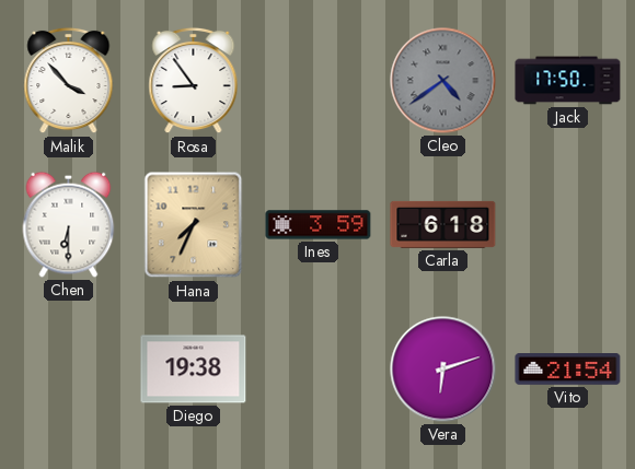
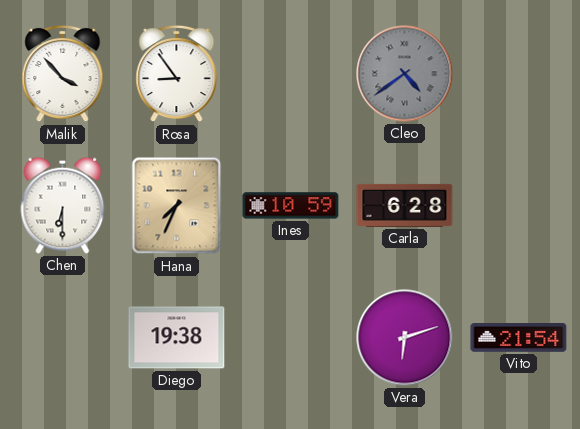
Jack: 17:50 -> none (568, 81)
Ines: 3:59 -> 10:59 (291, 206)
Carla: 6:18 -> 6:28 (405, 205)
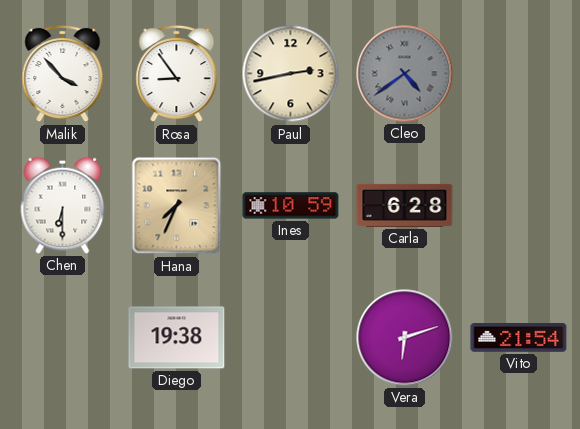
Paul: none -> 2:43 (291, 74)
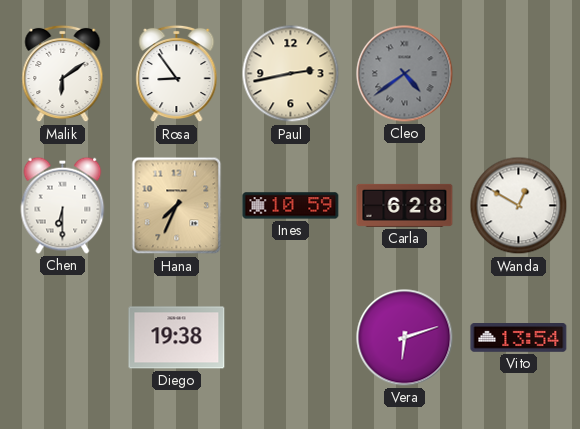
Malik: 3:53 -> 6:09 (63, 74)
Wanda: none -> 12:50 (519, 206)
Vito: 21:54 -> 13:54 (519, 338)
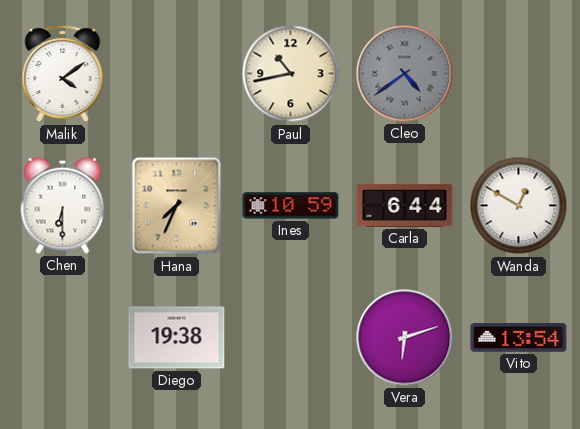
Malik: 6:09 -> 4:09 (63, 74)
Rosa: 8:54 -> none (177, 74)
Paul: 2:43 -> 10:43 (291, 74)
Carla: 6:28 -> 6:44 (405, 205)
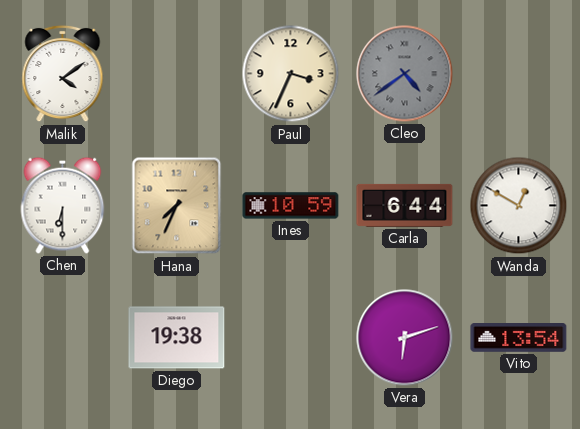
Paul: 10:43 -> 3:34 (291, 74)
